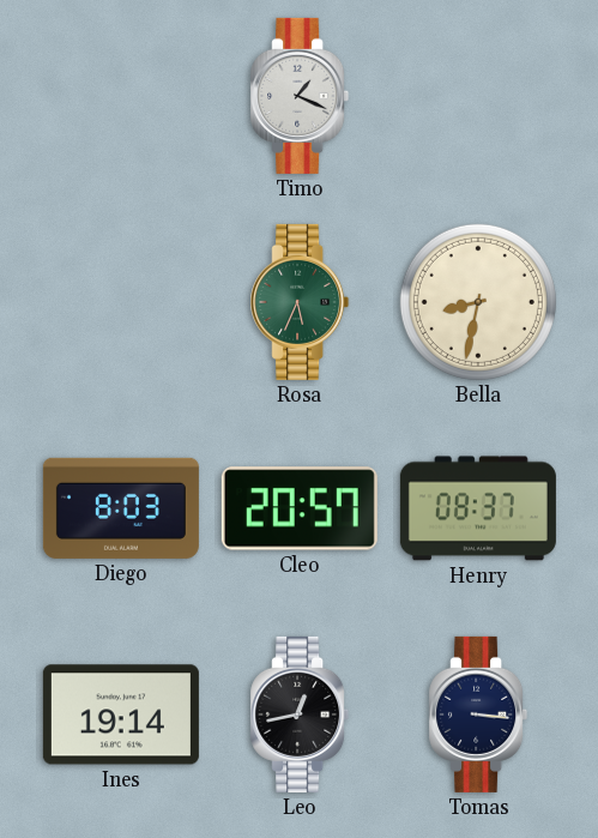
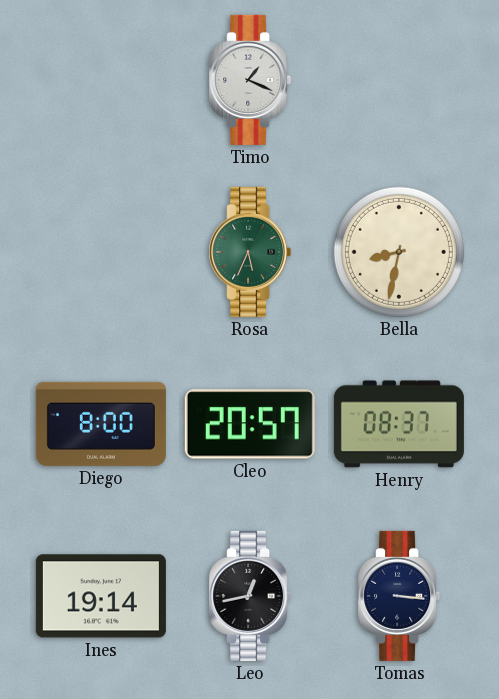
Diego: 8:03 -> 8:00 (101, 424)
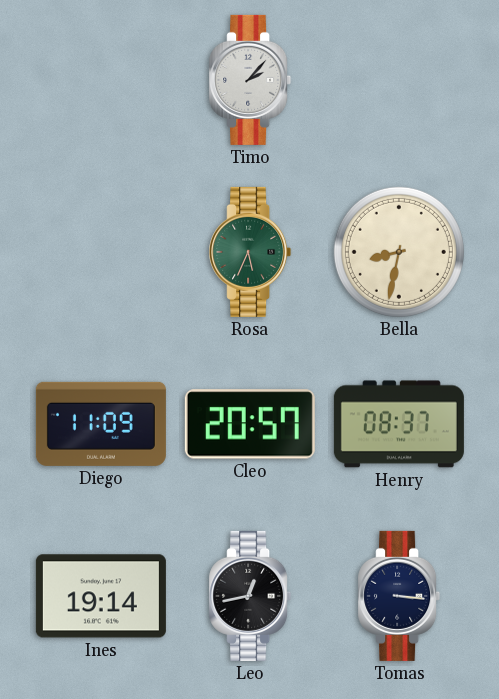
Timo: 1:19 -> 2:07 (250, 80)
Diego: 8:00 -> 11:09 (101, 424)
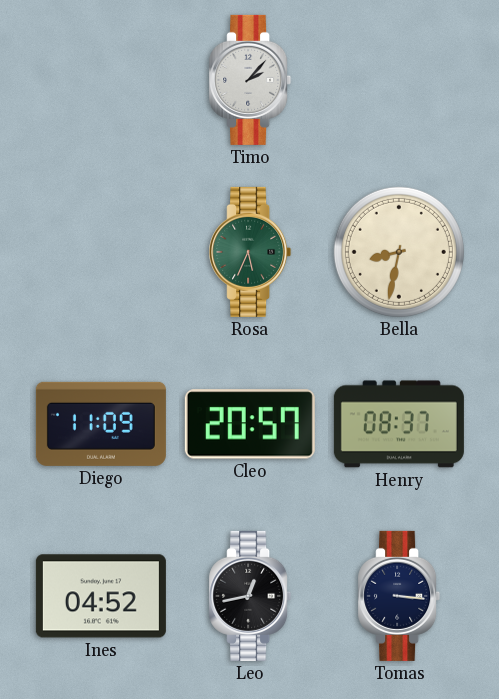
Ines: 19:14 -> 04:52 (101, 596)
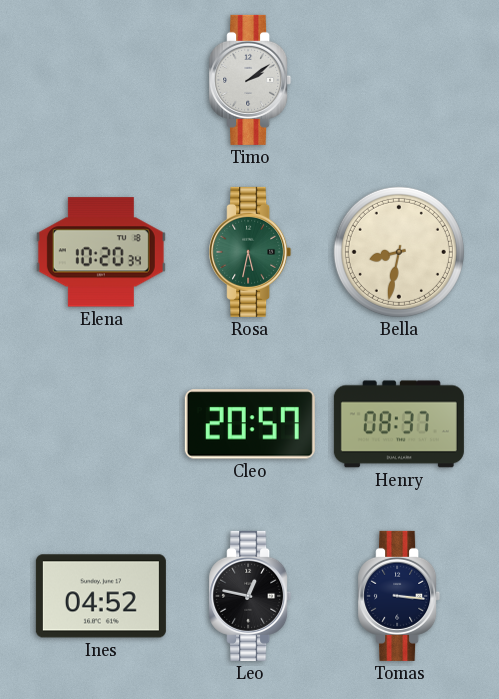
Timo: 2:07 -> 2:09 (250, 80)
Elena: none -> 10:20 (101, 252)
Rosa: 5:34 -> 5:32 (250, 252)
Diego: 11:09 -> none (101, 424)
Leo: 12:43 -> 12:47 (250, 596)
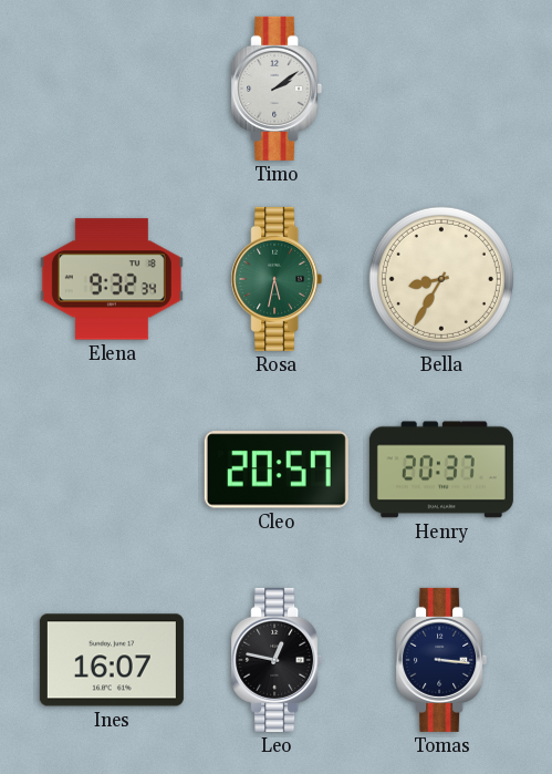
Elena: 10:20 -> 9:32 (112, 279)
Bella: 8:32 -> 8:35 (441, 279)
Henry: 08:37 -> 20:37 (441, 469)
Ines: 04:52 -> 16:07 (112, 660)
